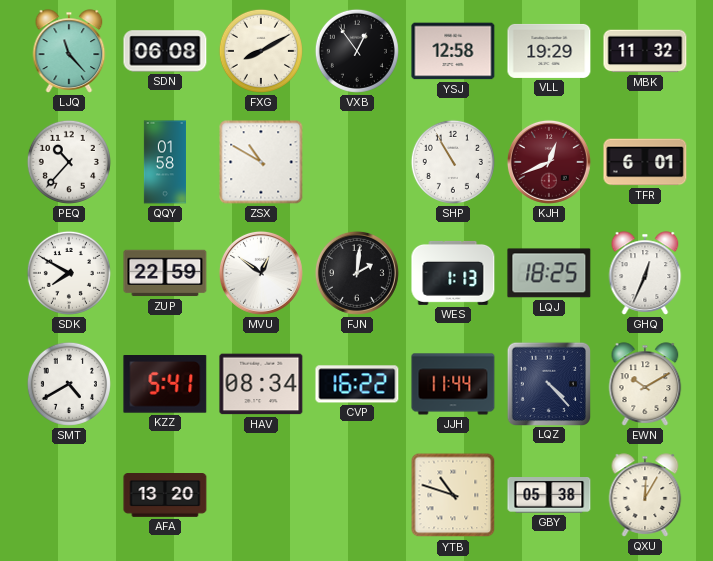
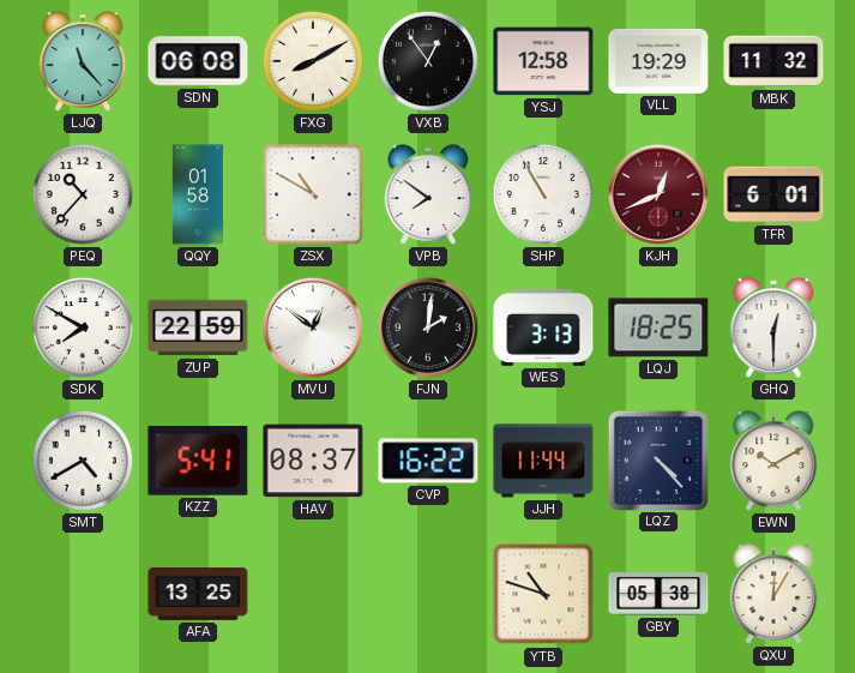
VPB: none -> 7:51 (428, 194)
WES: 1:13 -> 3:13 (543, 328)
GHQ: 12:34 -> 12:30 (773, 328)
HAV: 08:34 -> 08:37 (313, 461)
AFA: 13:20 -> 13:25 (198, 595)
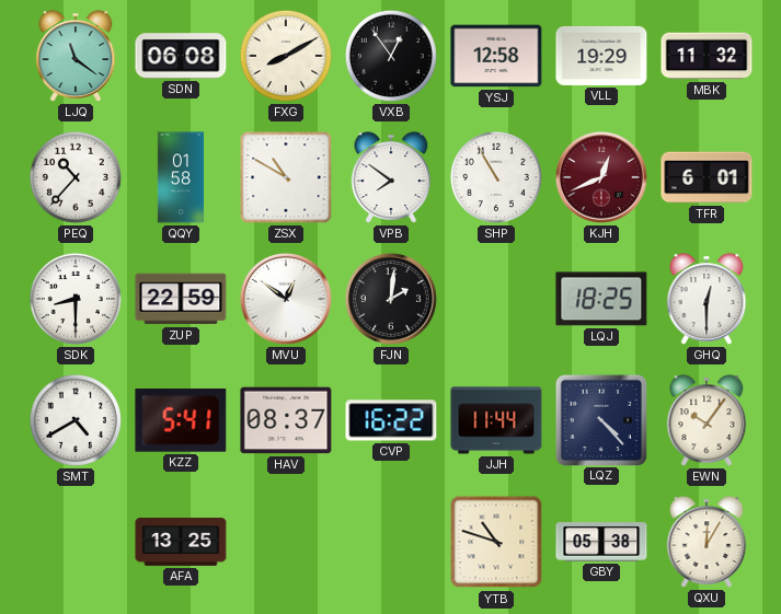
LJQ: 11:23 -> 11:21 (76, 56)
SDK: 7:50 -> 8:30 (76, 299)
WES: 3:13 -> none (543, 328)
EWN: 10:10 -> 10:06 (707, 420)
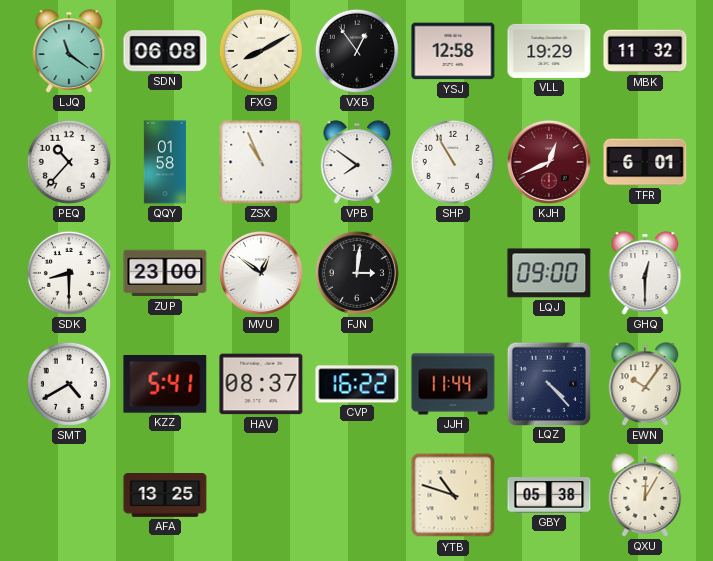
ZSX: 10:50 -> 10:56 (261, 162)
ZUP: 22:59 -> 23:00 (165, 273)
FJN: 2:01 -> 3:01 (357, 273)
LQJ: 18:25 -> 09:00 (549, 273)
